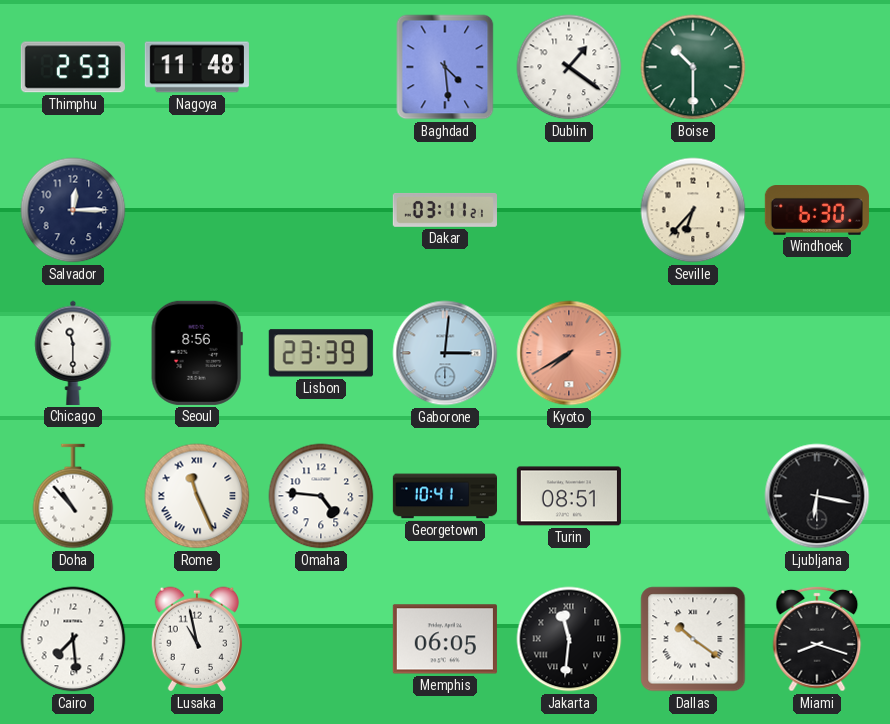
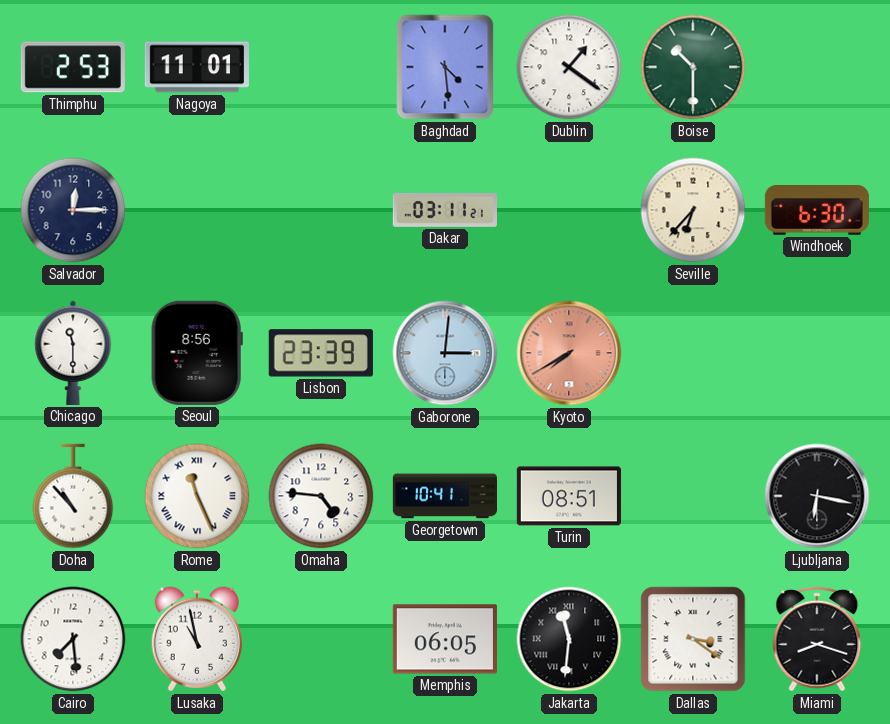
Nagoya: 11:48 -> 11:01 (197, 67)
Dallas: 10:21 -> 3:21 (693, 639)
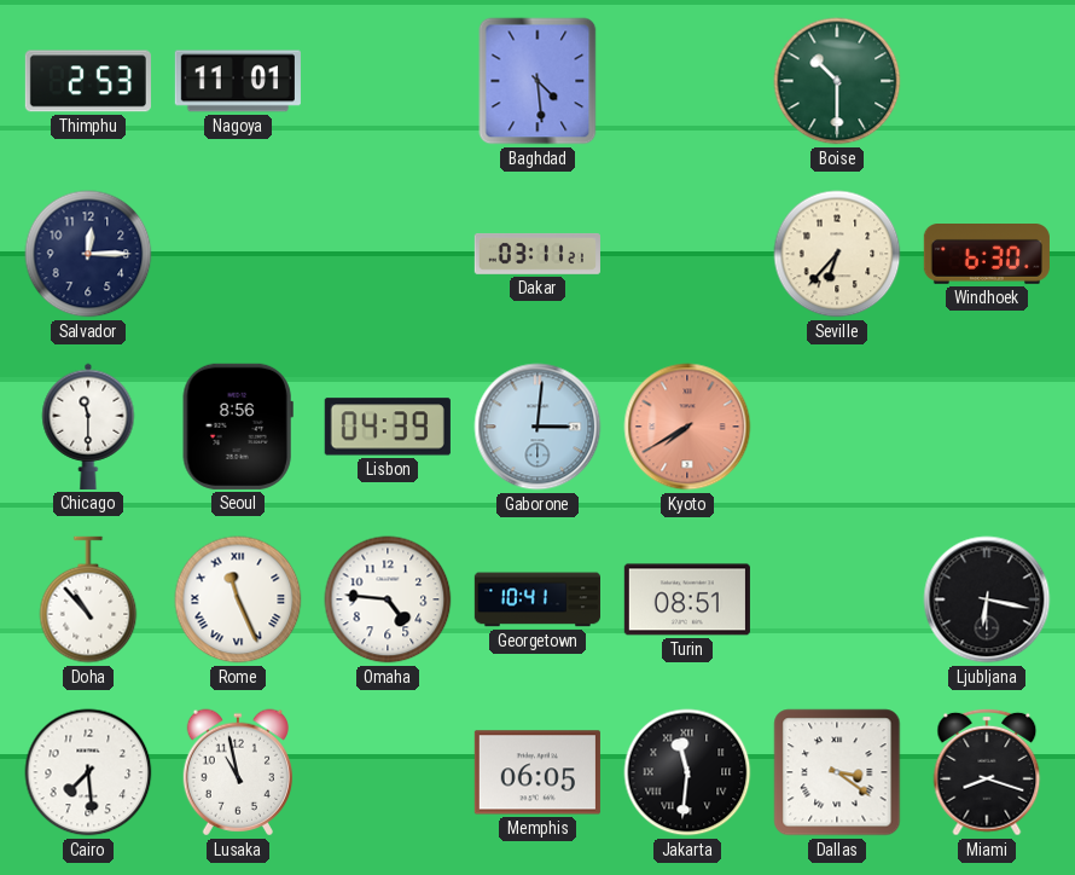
Dublin: 1:21 -> none (569, 67)
Lisbon: 23:39 -> 04:39 (388, 427)
